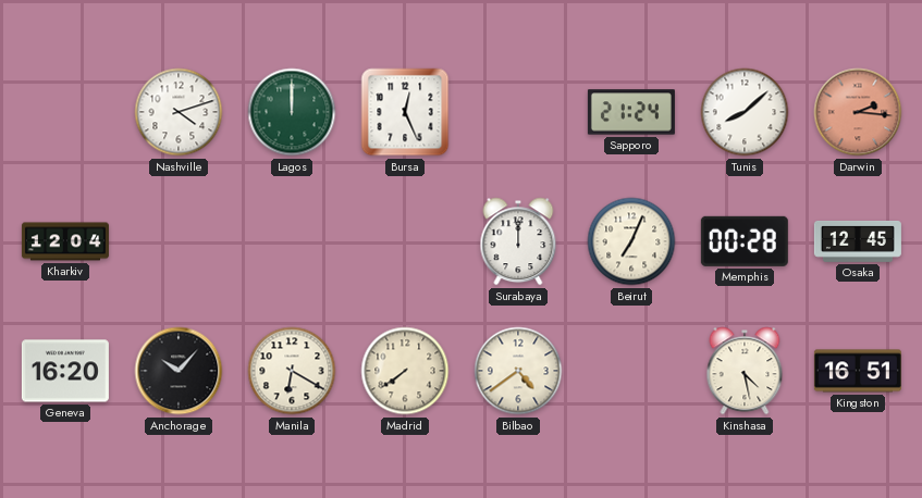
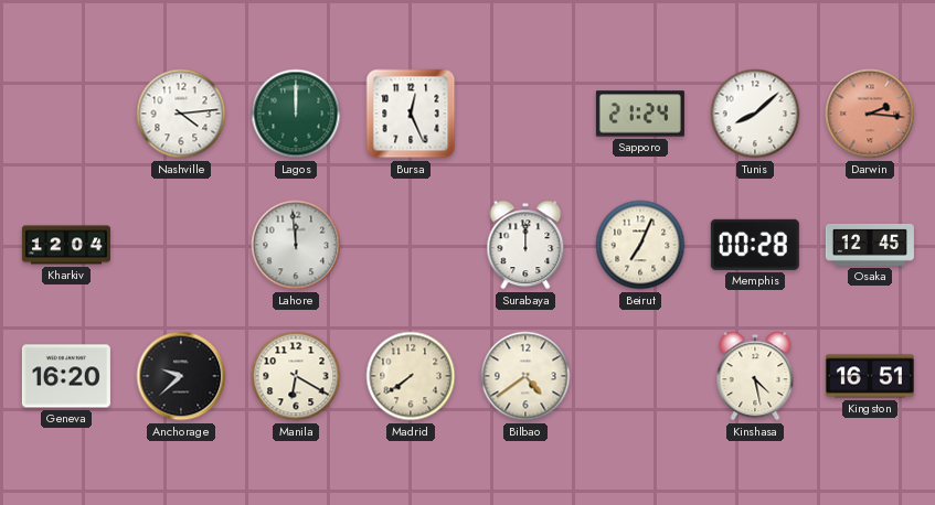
Nashville: 4:12 -> 4:14 (181, 114)
Lahore: none -> 11:59 (296, 245)
Anchorage: 10:07 -> 9:38 (181, 376)
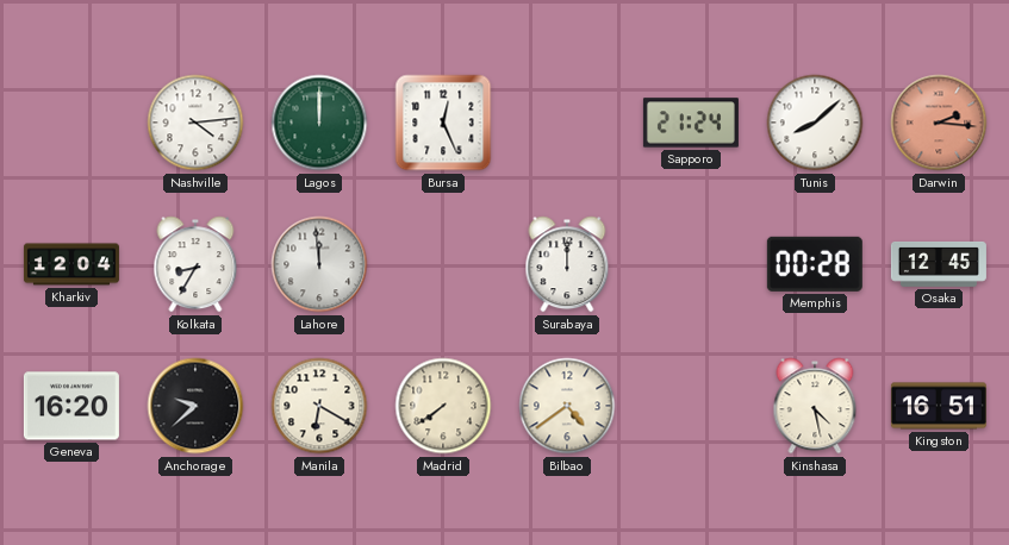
Kolkata: none -> 8:35 (195, 264)
Beirut: 7:04 -> none (640, 245)
